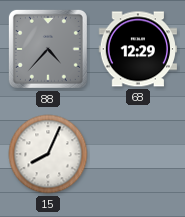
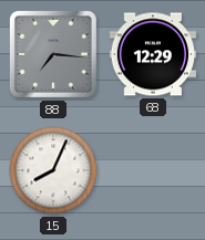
88: 4:37 -> 7:16 (53, 54)
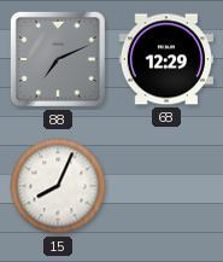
88: 7:16 -> 7:11 (58, 59)
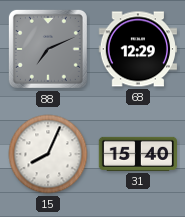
31: none -> 15:40 (137, 154)
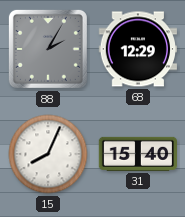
88: 7:11 -> 2:05 (48, 49)
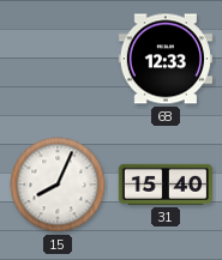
88: 2:05 -> none (48, 49)
68: 12:29 -> 12:33 (164, 59)
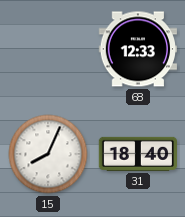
31: 15:40 -> 18:40 (137, 154)
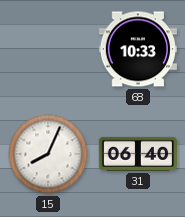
68: 12:33 -> 10:33 (137, 49)
31: 18:40 -> 06:40 (137, 154)
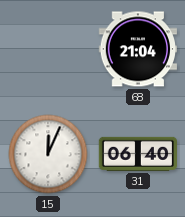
68: 10:33 -> 21:04 (137, 49)
15: 8:04 -> 12:04 (48, 154)
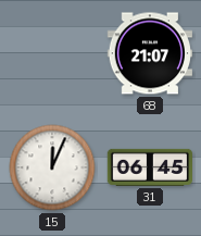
68: 21:04 -> 21:07 (149, 53)
31: 06:40 -> 06:45 (149, 167)
